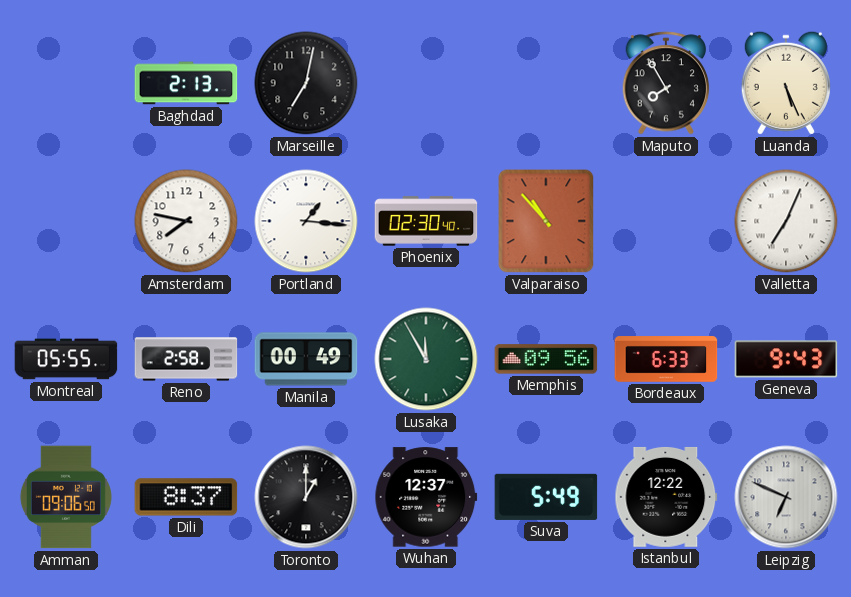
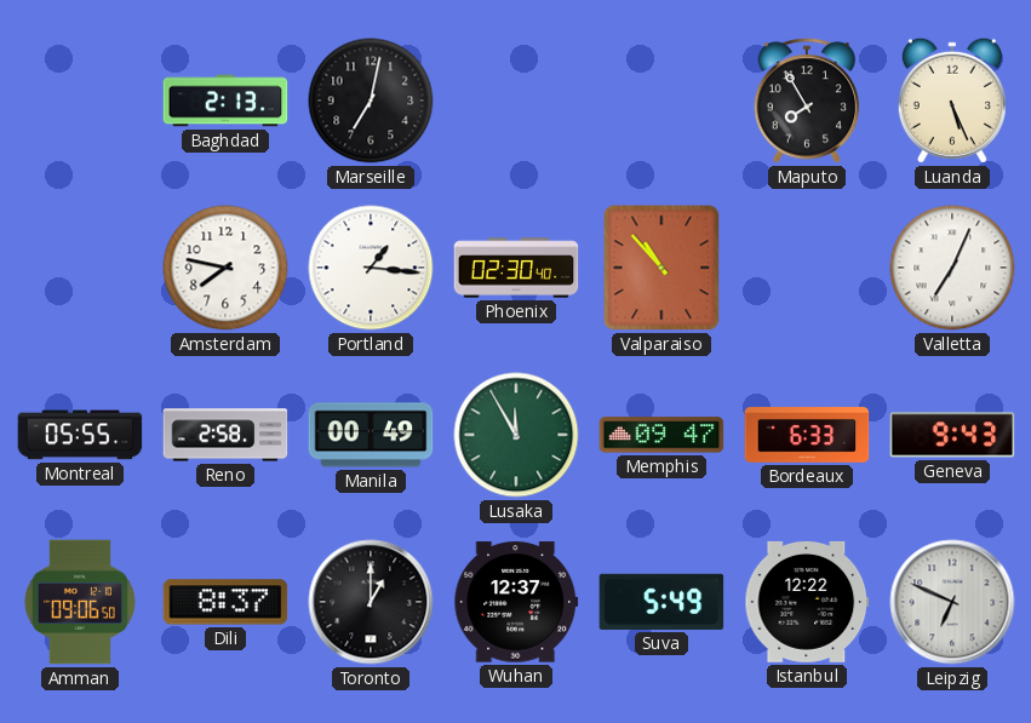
Memphis: 09:56 -> 09:47 (661, 435)
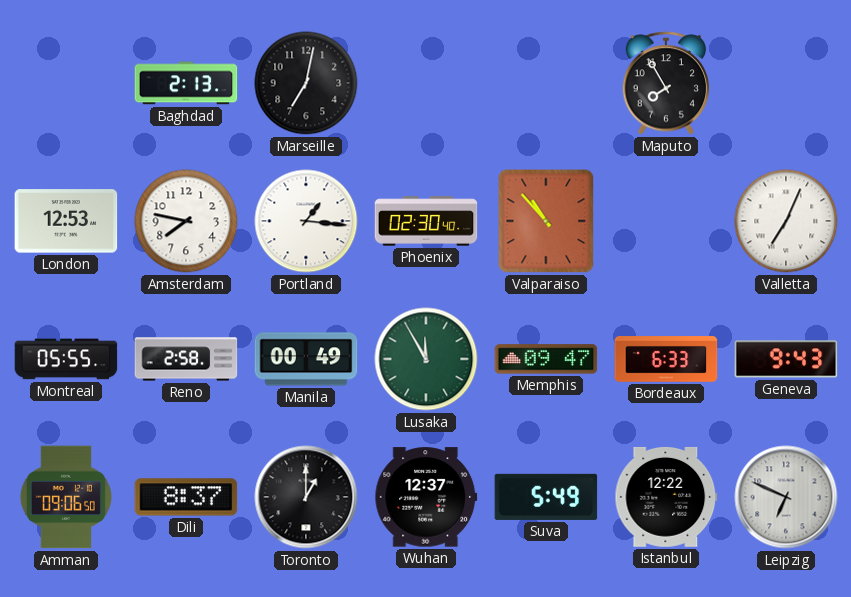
Luanda: 5:26 -> none (952, 101)
London: none -> 12:53 (66, 221)
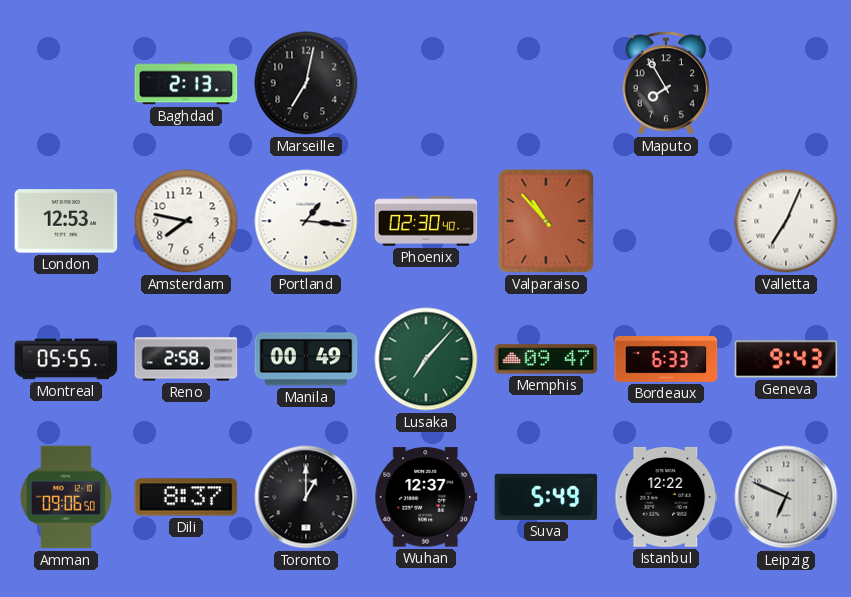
Lusaka: 11:55 -> 7:07 (426, 359)
